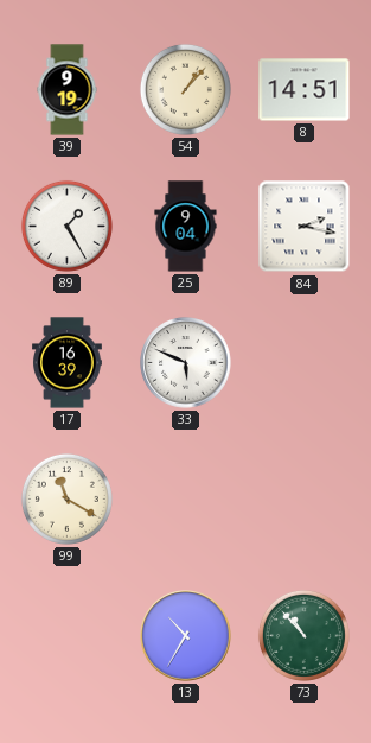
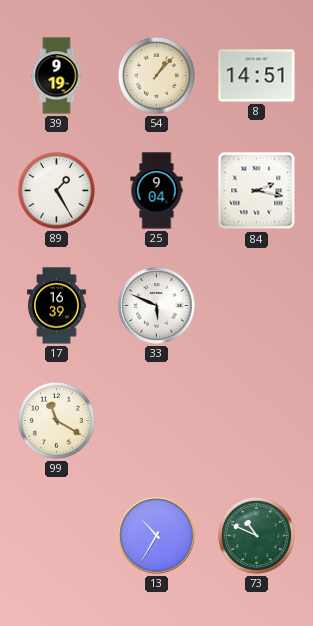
73: 10:53 -> 10:49 (256, 535)
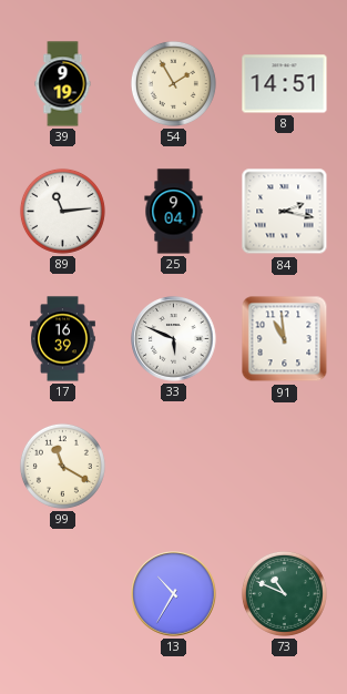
54: 1:07 -> 1:55 (173, 83)
89: 1:25 -> 11:14 (62, 211)
91: none -> 10:59 (285, 339)
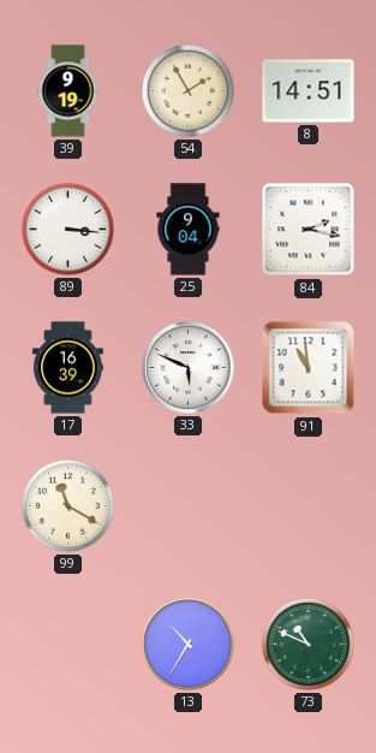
89: 11:14 -> 3:16 (67, 229)
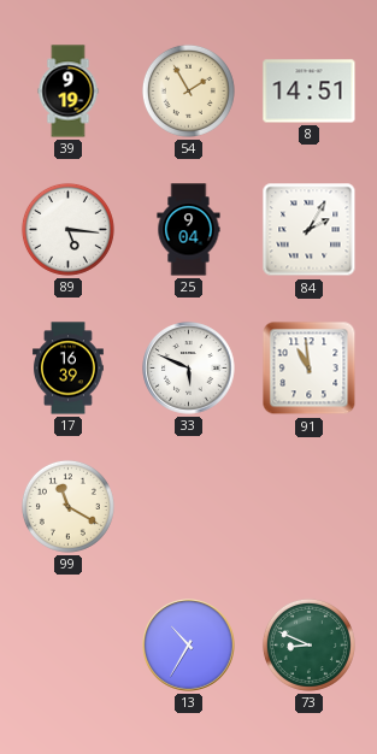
89: 3:16 -> 5:16 (67, 229)
84: 2:17 -> 2:05 (310, 230)
73: 10:49 -> 8:49 (308, 644)
